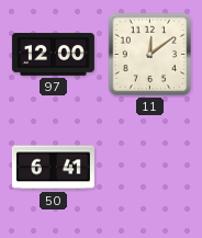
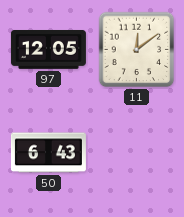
97: 12:00 -> 12:05 (48, 49)
50: 6:41 -> 6:43 (48, 153)
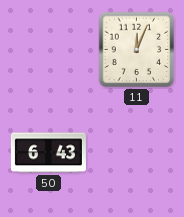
97: 12:05 -> none (48, 49)
11: 12:09 -> 12:04 (137, 50)
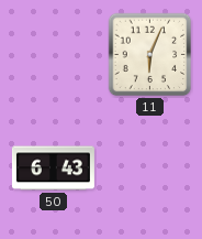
11: 12:04 -> 6:04 (150, 55)
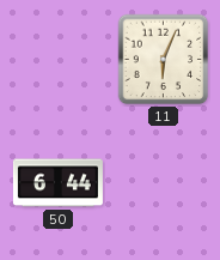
50: 6:43 -> 6:44 (57, 183)
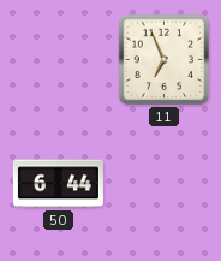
11: 6:04 -> 6:56 (165, 60)
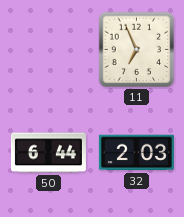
32: none -> 2:03 (136, 153)
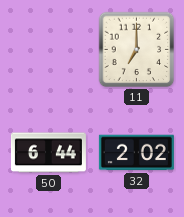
11: 6:56 -> 7:00 (137, 50)
32: 2:03 -> 2:02 (136, 153)
